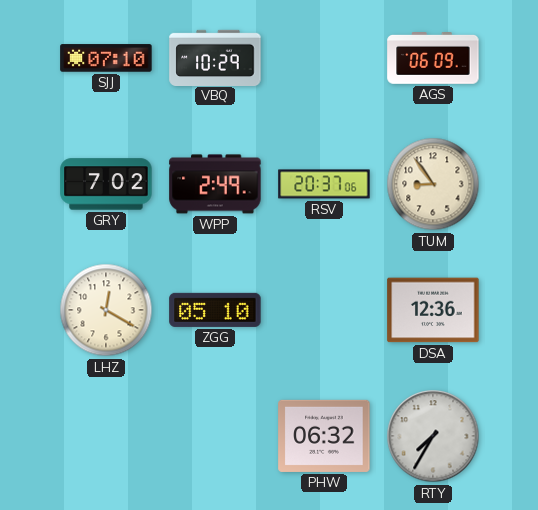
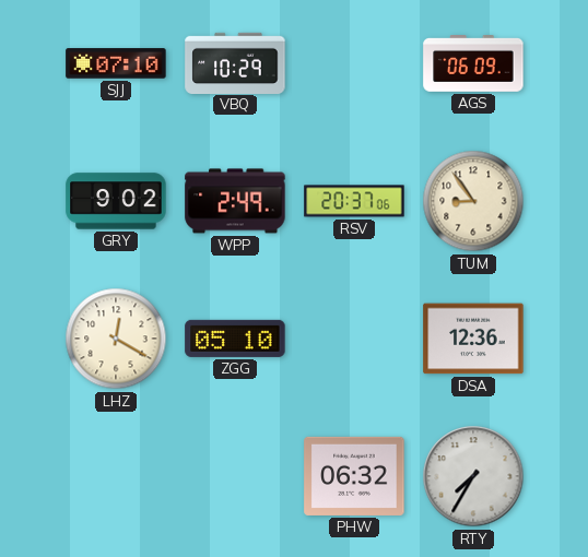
GRY: 7:02 -> 9:02 (116, 201)
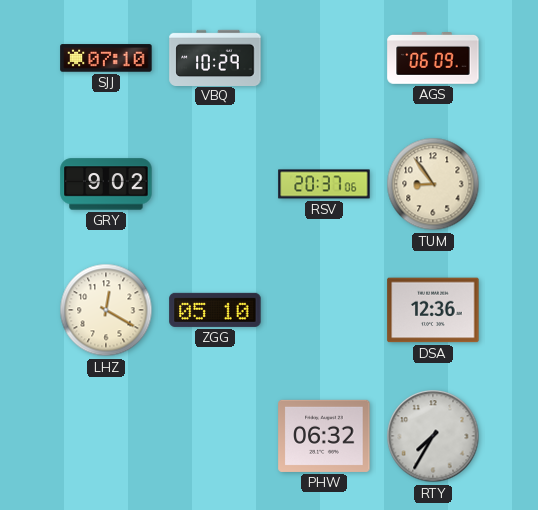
WPP: 2:49 -> none (235, 201)
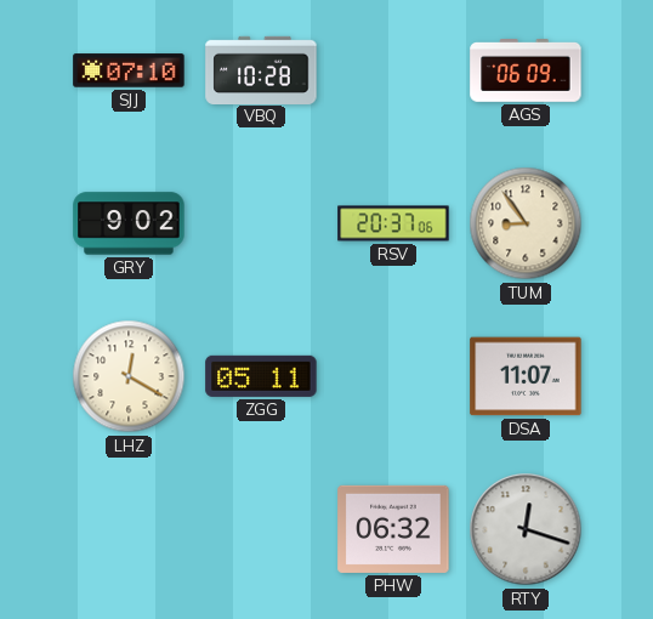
VBQ: 10:29 -> 10:28 (261, 69)
ZGG: 05:10 -> 05:11 (261, 376)
DSA: 12:36 -> 11:07 (526, 376)
RTY: 7:35 -> 12:18 (526, 529)
